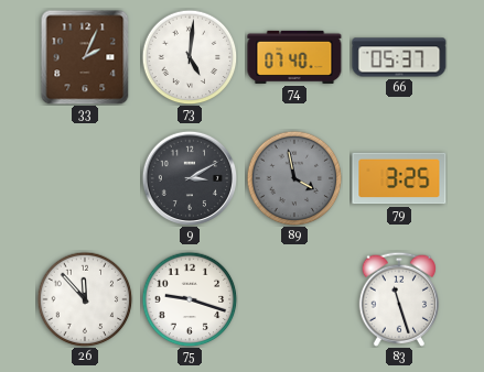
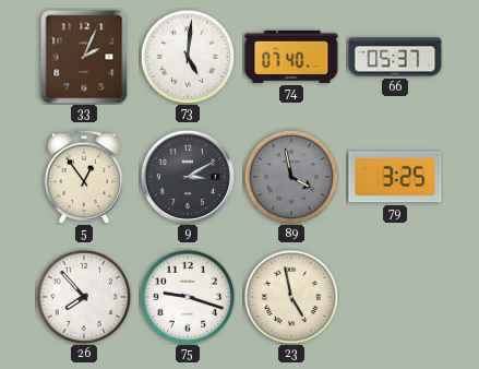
5: none -> 12:54 (83, 177)
26: 11:53 -> 7:53 (84, 297)
23: none -> 4:58 (291, 297)
83: 11:27 -> none (398, 299)
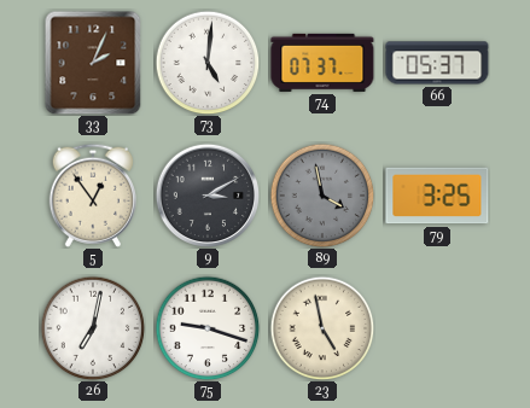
74: 07:40 -> 07:37 (322, 63)
26: 7:53 -> 7:02 (93, 328)
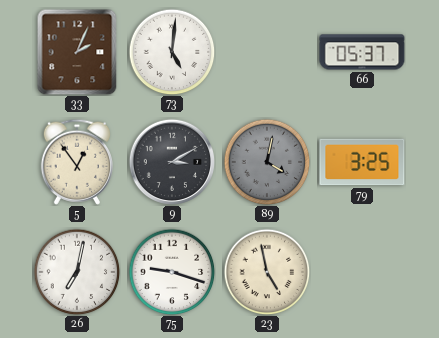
74: 07:37 -> none (322, 63)
89: 3:58 -> 4:02 (267, 162)
